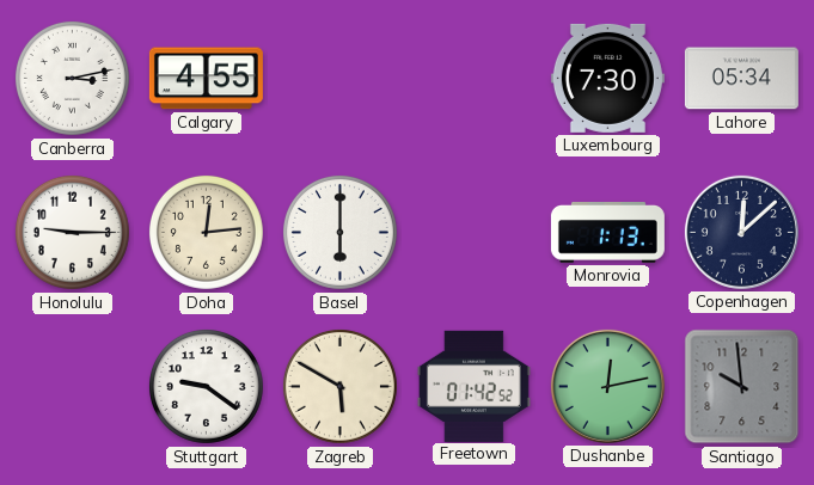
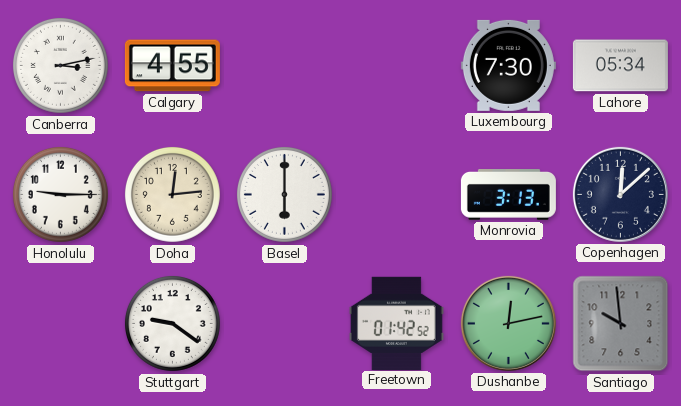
Monrovia: 1:13 -> 3:13 (508, 195)
Zagreb: 5:50 -> none (339, 386)
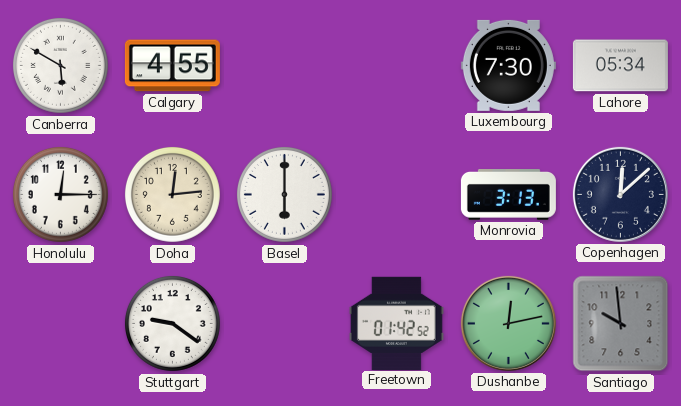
Canberra: 3:13 -> 5:50 (60, 65)
Honolulu: 9:15 -> 12:15 (60, 194)
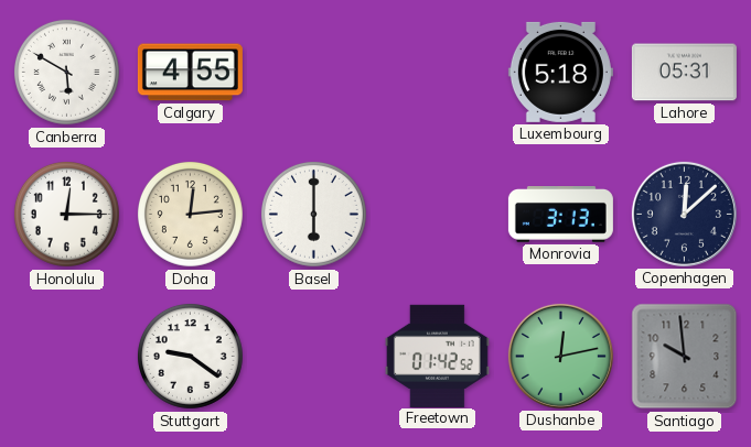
Luxembourg: 7:30 -> 5:18 (560, 72)
Lahore: 05:34 -> 05:31 (684, 73)
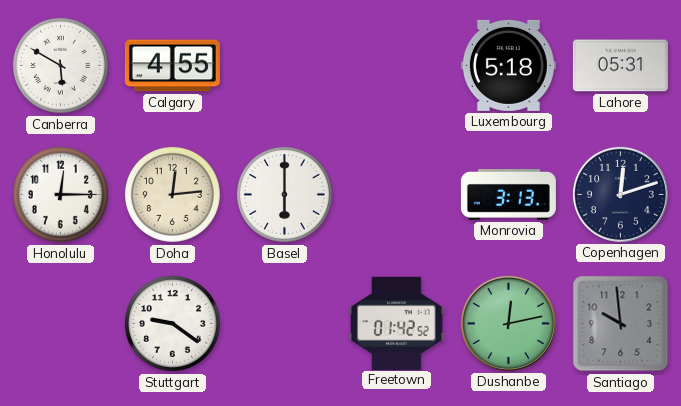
Copenhagen: 12:08 -> 12:12 (620, 194)
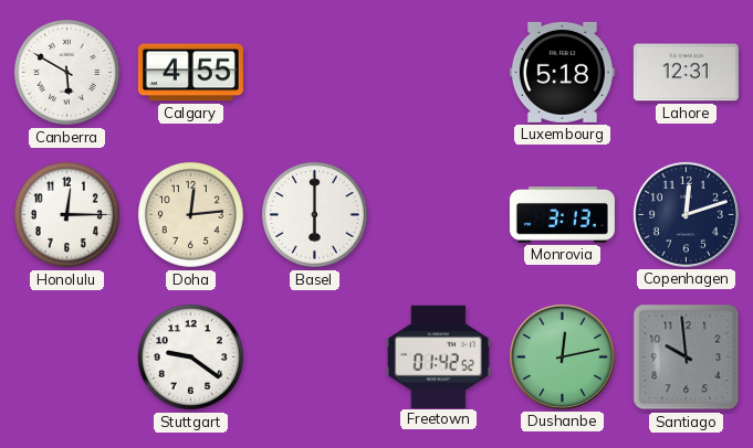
Lahore: 05:31 -> 12:31 (686, 73)
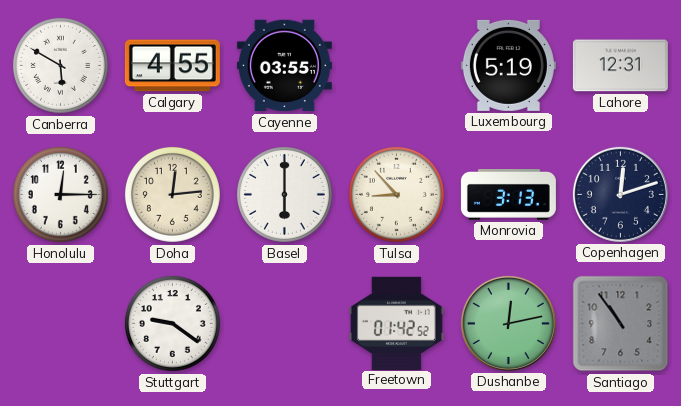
Cayenne: none -> 03:55 (284, 66)
Luxembourg: 5:18 -> 5:19 (508, 65)
Tulsa: none -> 8:53 (396, 194)
Santiago: 9:59 -> 10:54 (621, 324)
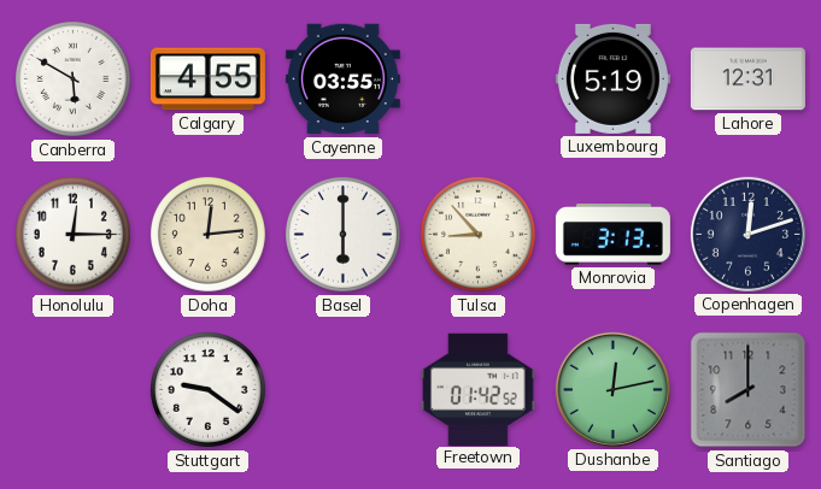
Santiago: 10:54 -> 8:00 (749, 390)
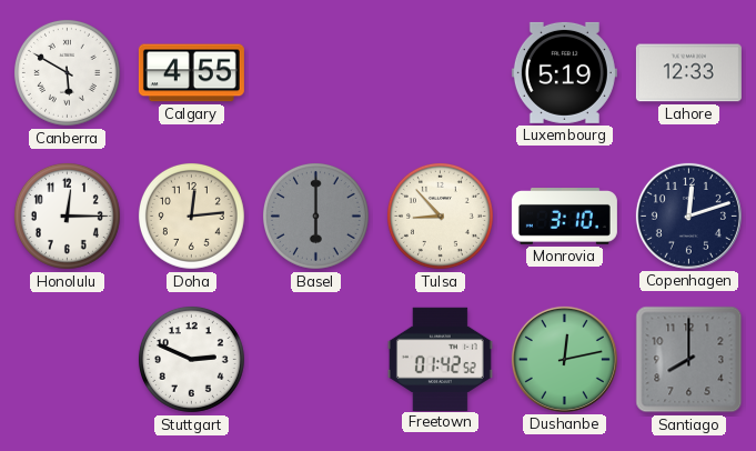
Cayenne: 03:55 -> none (342, 79)
Lahore: 12:31 -> 12:33 (688, 73)
Basel dial: white -> grey (315, 216)
Monrovia: 3:13 -> 3:10 (564, 217)
Stuttgart: 9:21 -> 2:49 (191, 359)
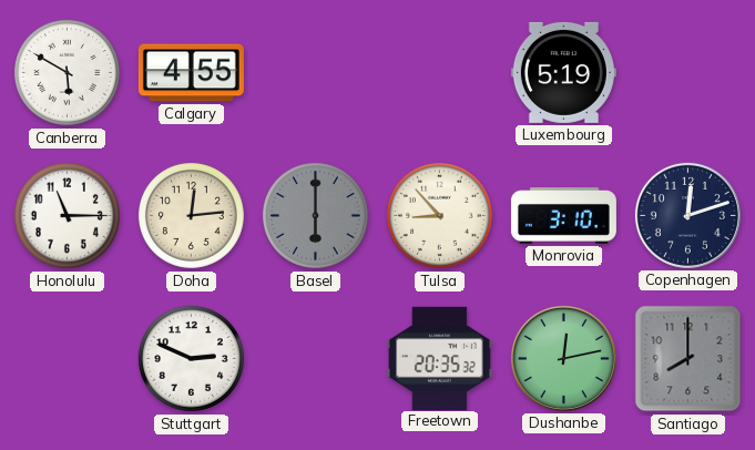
Lahore: 12:33 -> none (688, 73)
Honolulu: 12:15 -> 11:15 (67, 215)
Freetown: 01:42 -> 20:35 (439, 358)
